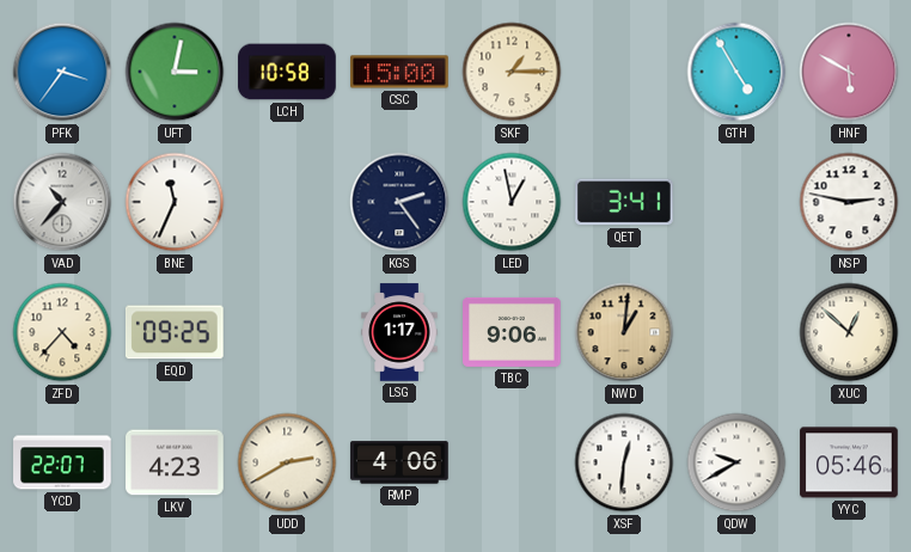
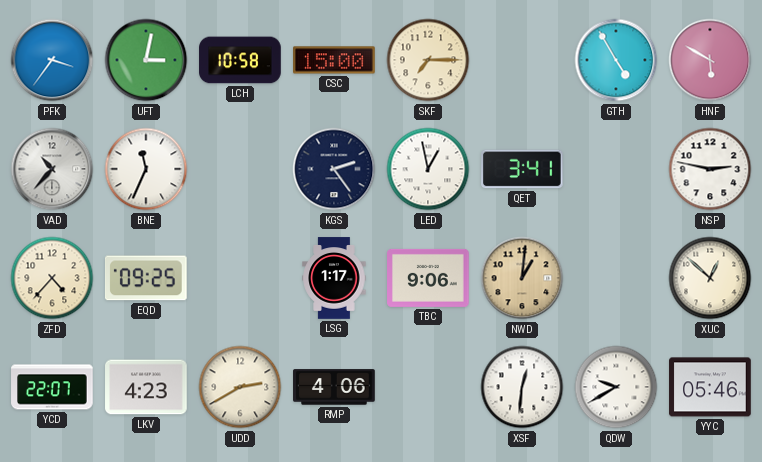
SKF: 1:15 -> 7:15 (428, 60)
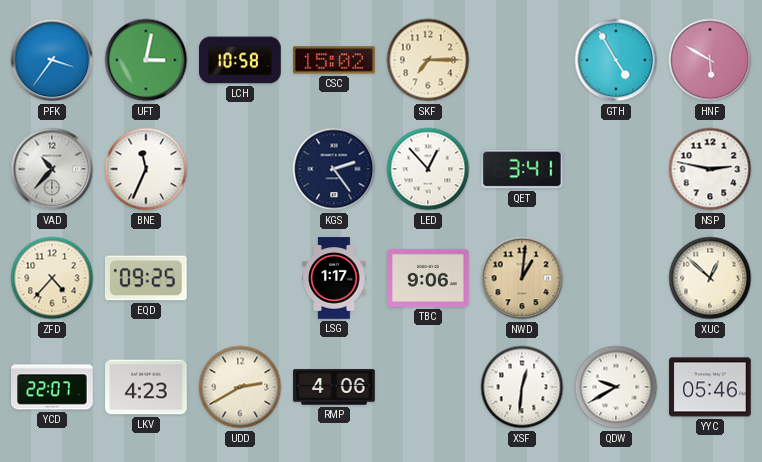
CSC: 15:00 -> 15:02 (334, 60)
LED: 12:58 -> 12:53 (428, 169)
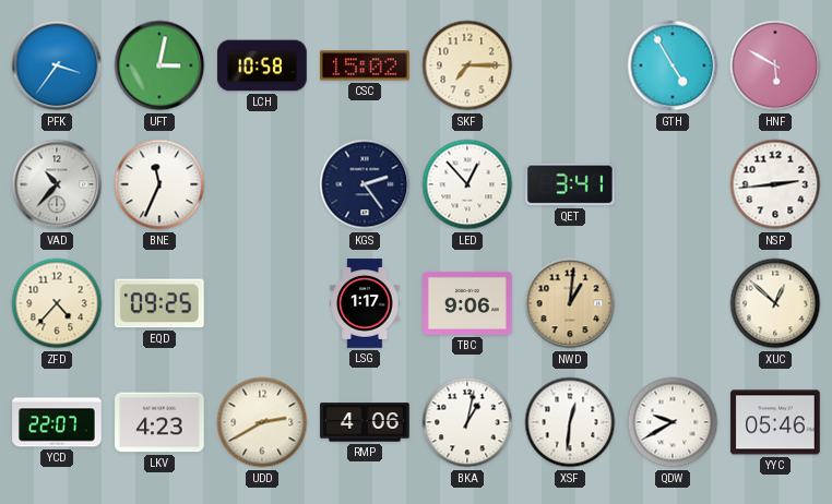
NSP: 2:47 -> 2:44 (775, 184)
BKA: none -> 1:02 (467, 422)
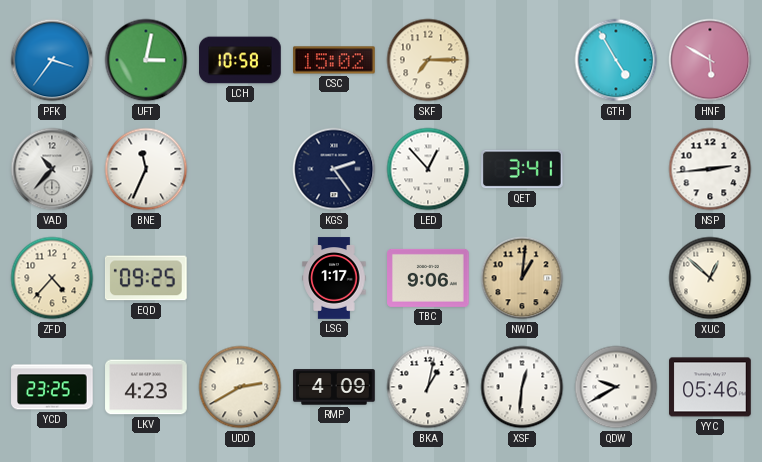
YCD: 22:07 -> 23:25 (52, 387)
RMP: 4:06 -> 4:09 (334, 387)
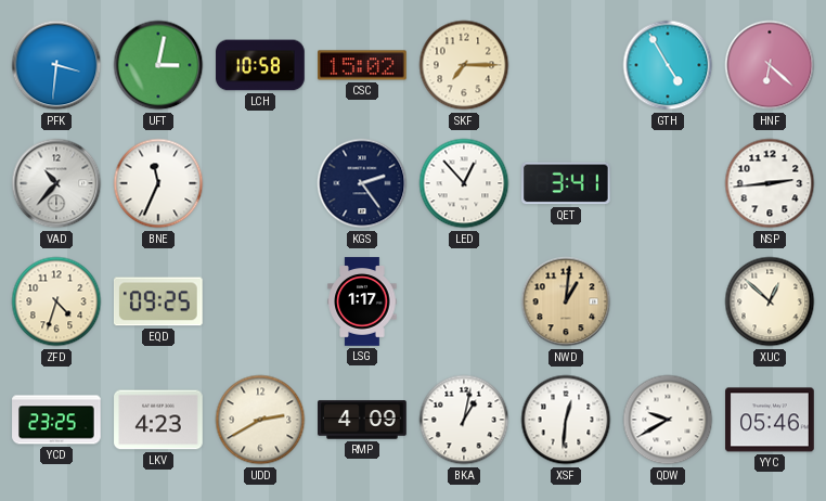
PFK: 3:36 -> 3:31 (56, 65)
HNF: 5:50 -> 6:22 (770, 65)
ZFD: 4:37 -> 4:33 (56, 301)
TBC: 9:06 -> none (428, 278)
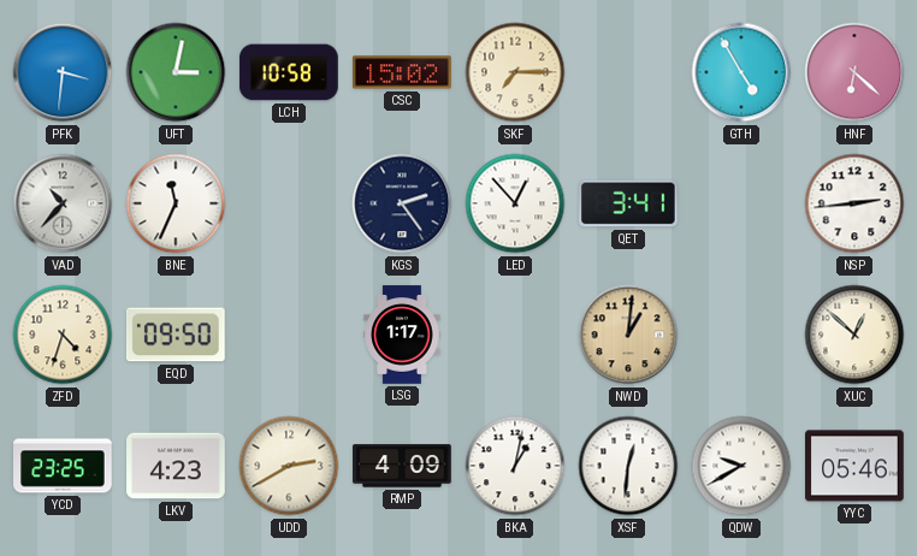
EQD: 09:25 -> 09:50 (176, 335)
